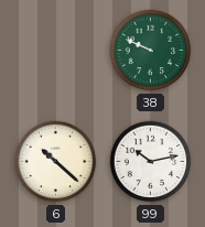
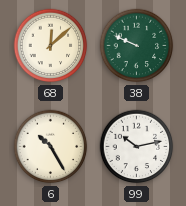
68: none -> 12:08 (51, 46)
6: 10:22 -> 10:25 (51, 147)
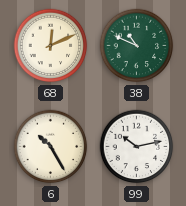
68: 12:08 -> 12:11 (51, 46)
38: 9:49 -> 10:49 (137, 46)
